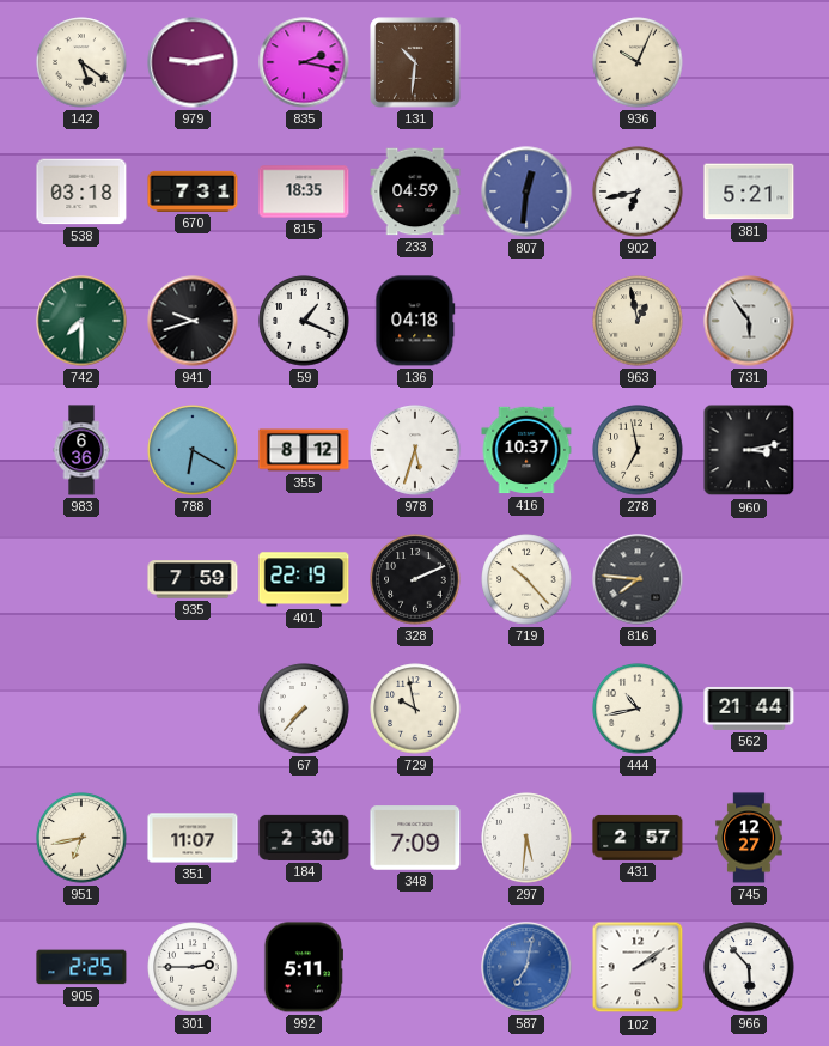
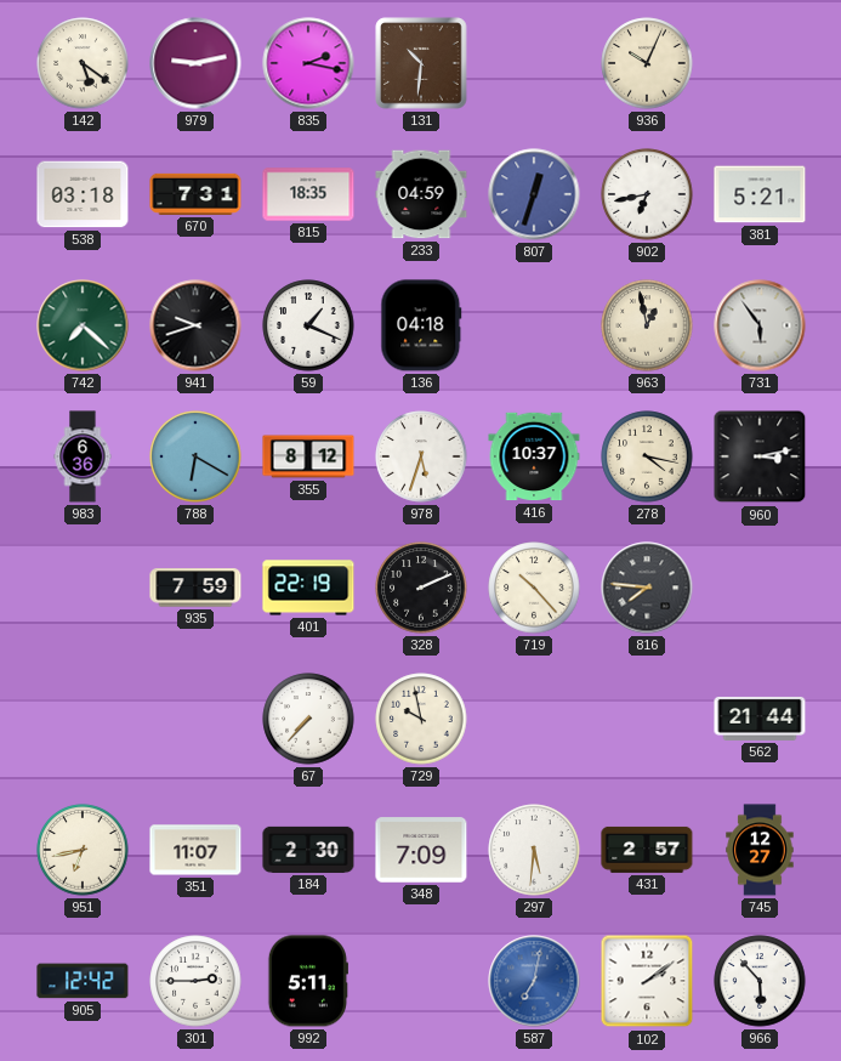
807: 12:31 -> 12:33 (534, 194)
742: 7:30 -> 7:22 (83, 325)
278: 6:58 -> 4:17 (647, 456)
444: 10:43 -> none (638, 709)
905: 2:25 -> 12:42 (83, 981)
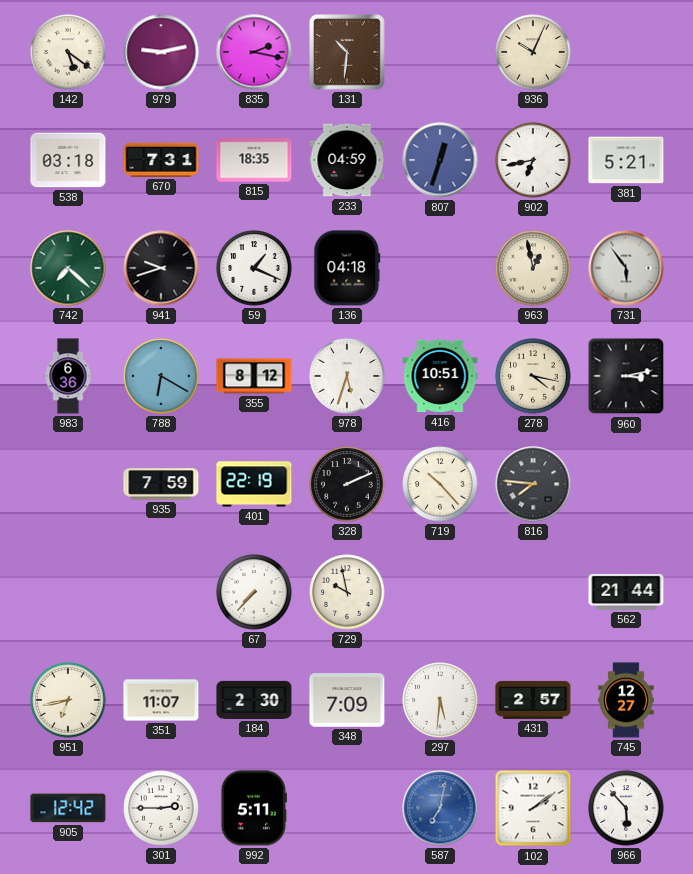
416: 10:37 -> 10:51 (440, 376)
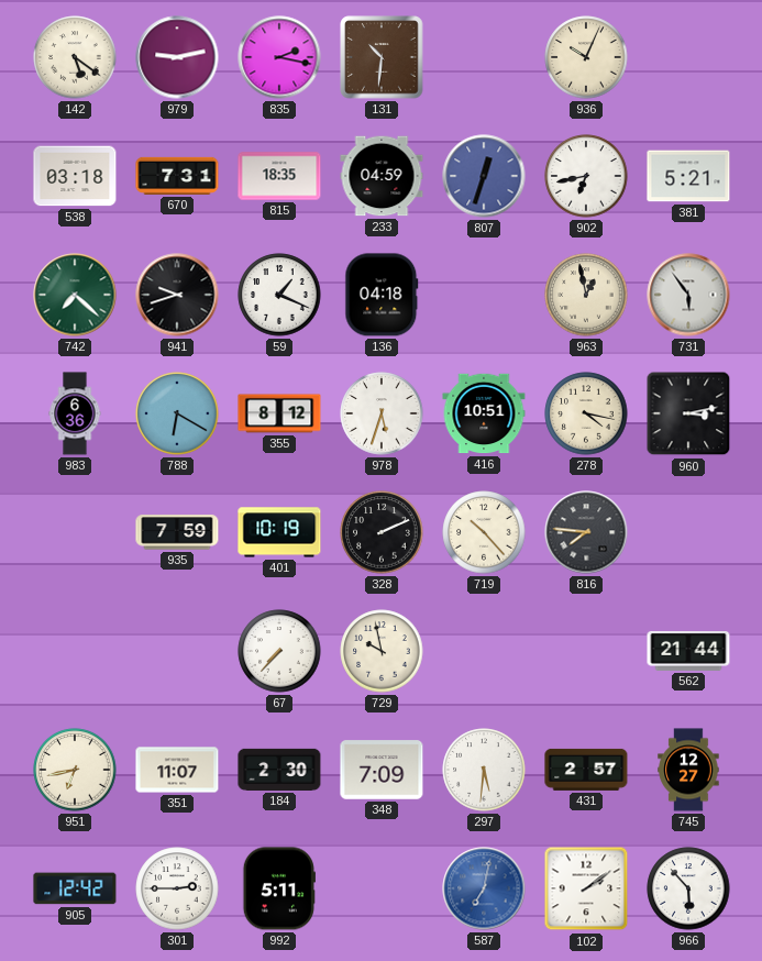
401: 22:19 -> 10:19 (279, 532)
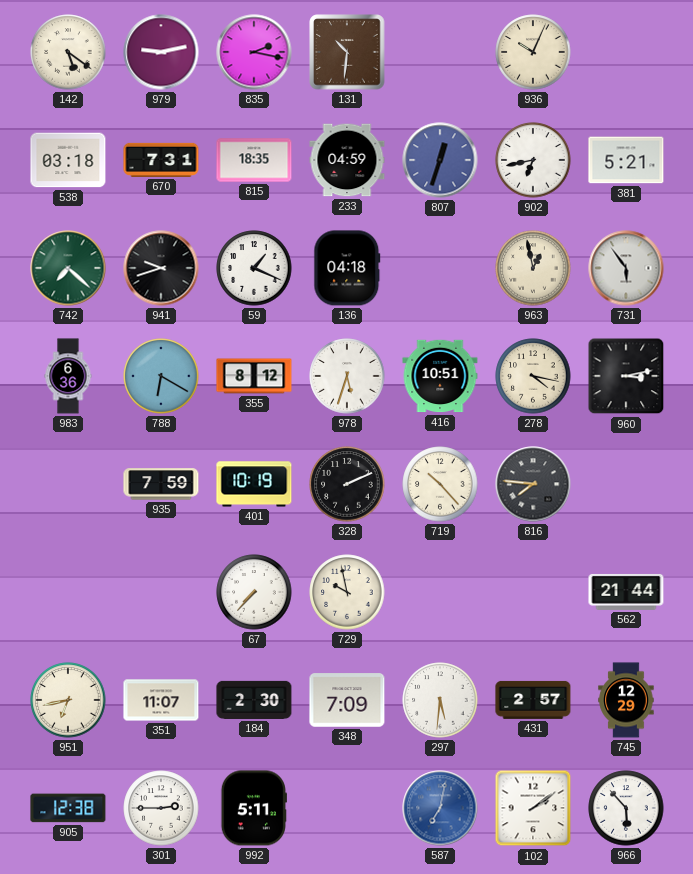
745: 12:27 -> 12:29 (626, 700)
905: 12:42 -> 12:38 (68, 808)
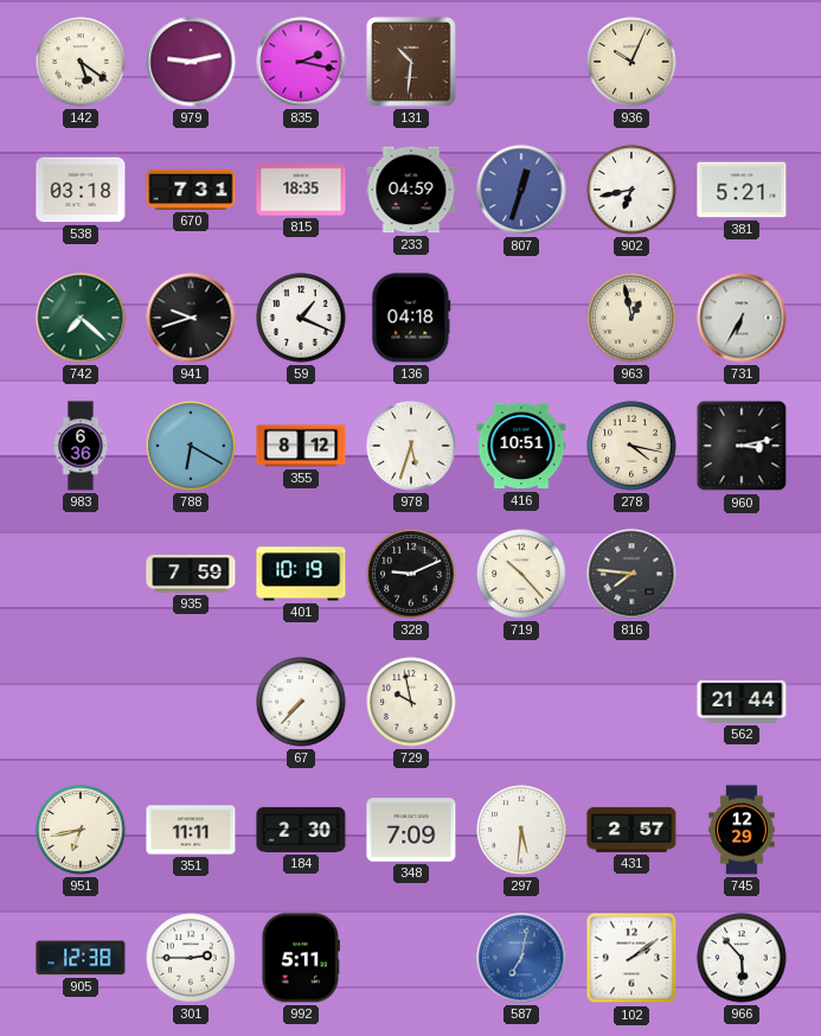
731: 5:54 -> 6:35 (742, 318)
328: 2:11 -> 9:11 (411, 574)
351: 11:07 -> 11:11 (191, 830)
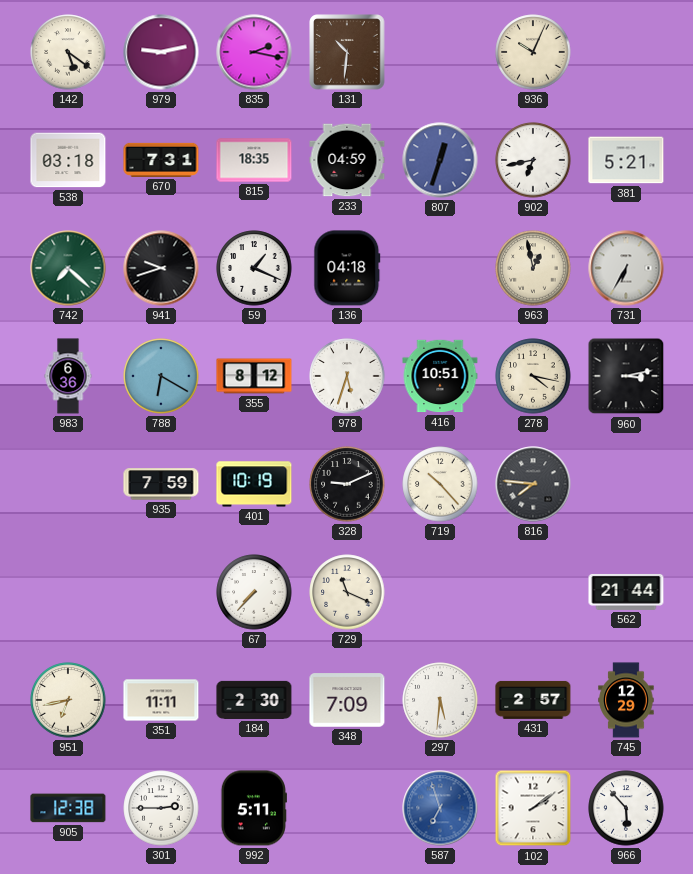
729: 9:58 -> 11:19 (347, 592)
587: 7:02 -> 6:57 (440, 808)
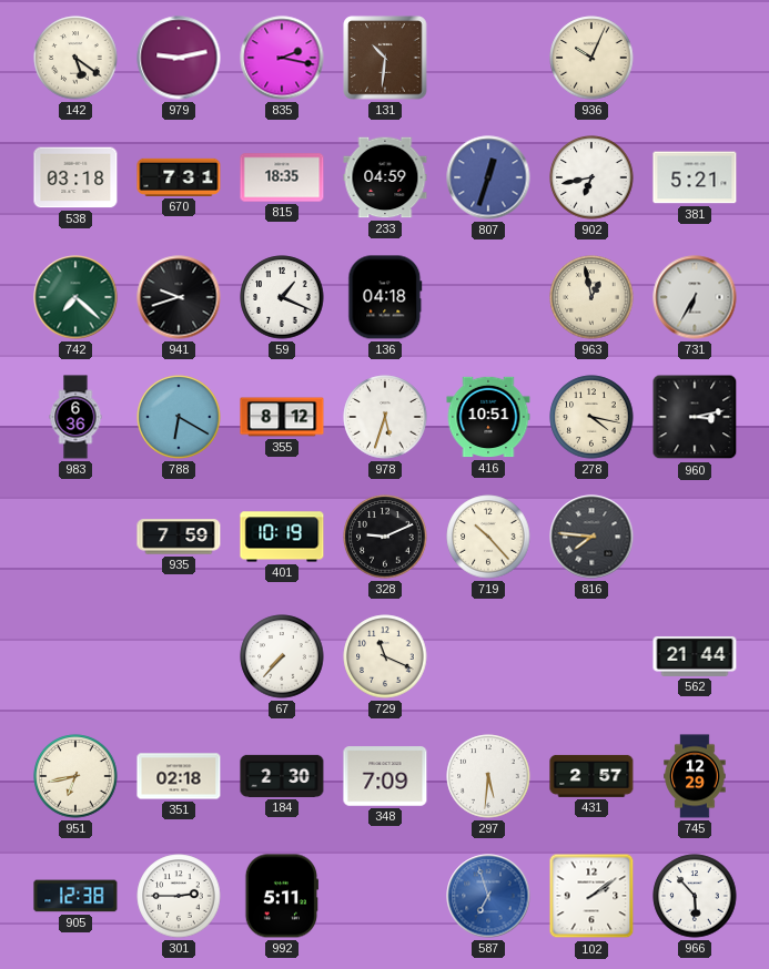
351: 11:11 -> 02:18 (179, 776)
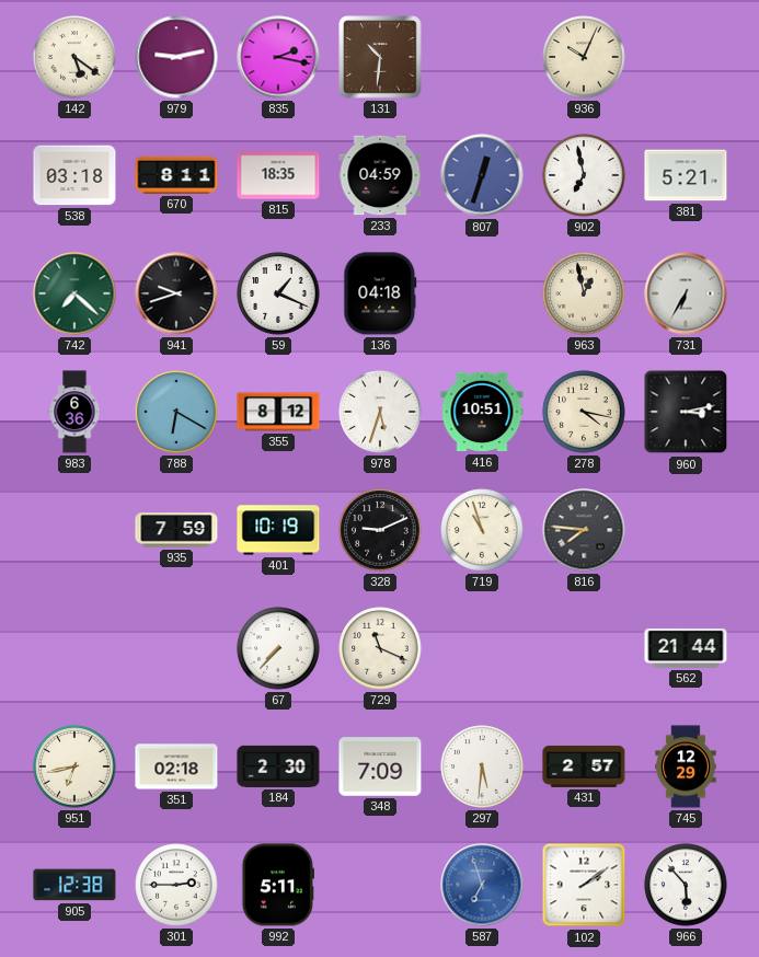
670: 7:31 -> 8:11 (176, 175)
902: 6:43 -> 6:58 (584, 175)
719: 10:23 -> 10:57 (482, 530)
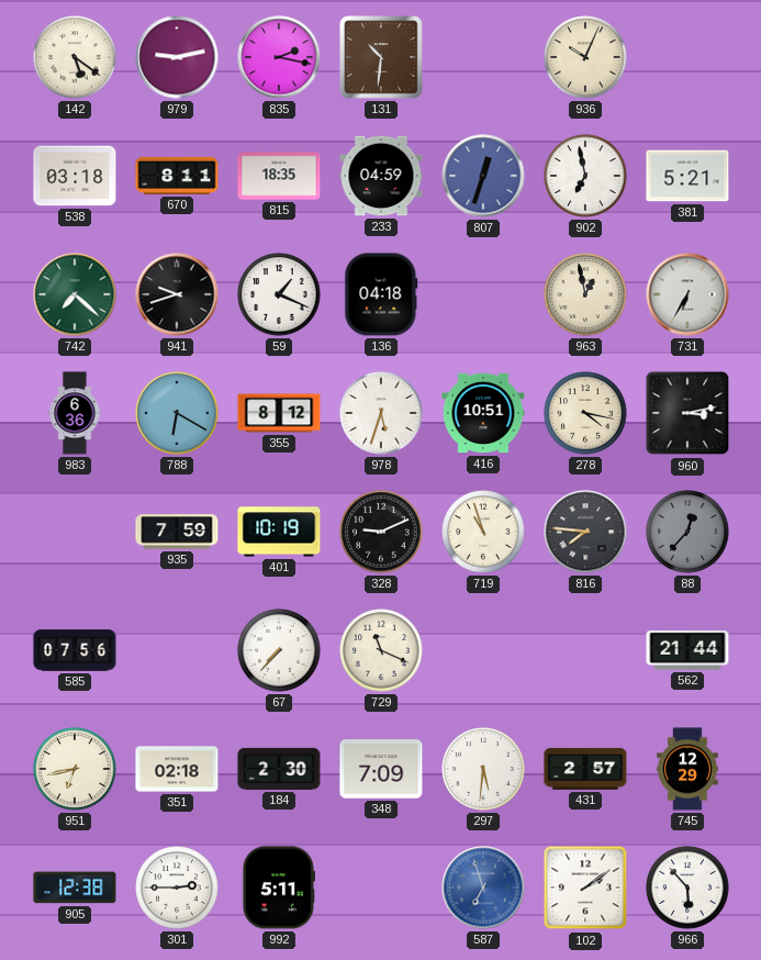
88: none -> 12:37 (687, 532)
585: none -> 07:56 (75, 650)
